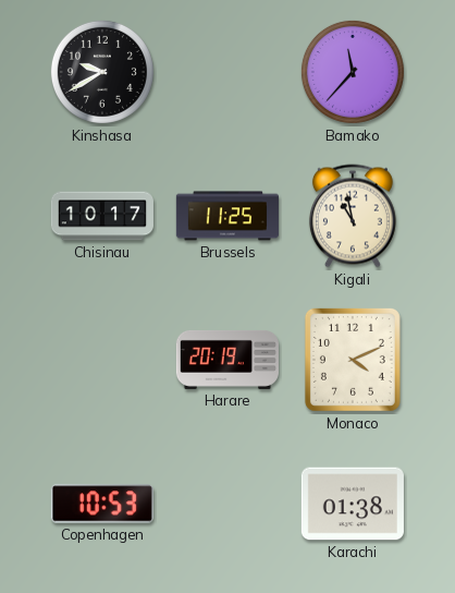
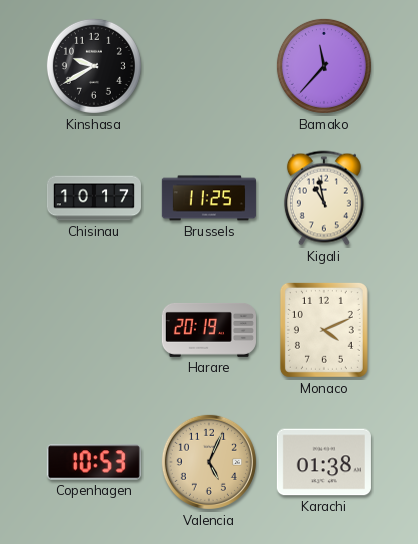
Valencia: none -> 5:04 (209, 462)
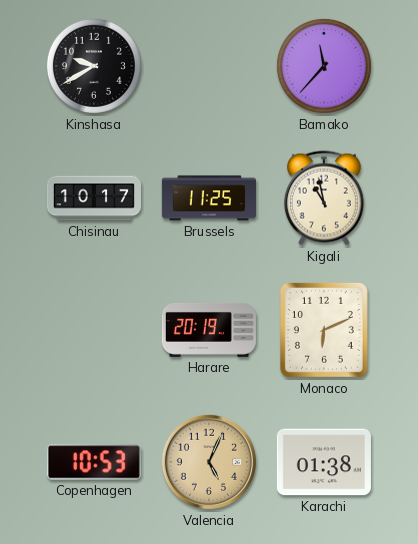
Monaco: 4:11 -> 6:11 (324, 330)
